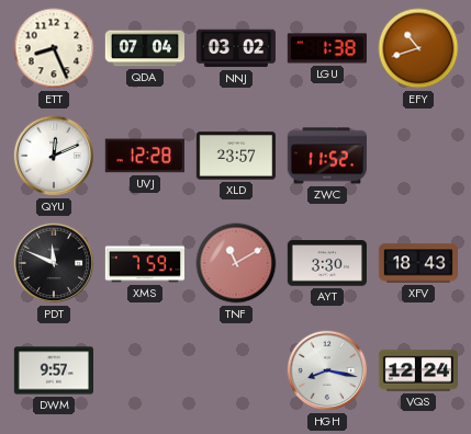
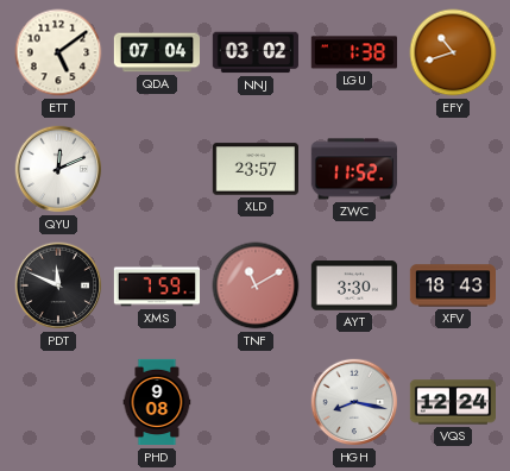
ETT: 8:26 -> 5:09 (58, 52)
UVJ: 12:28 -> none (145, 156)
DWM: 9:57 -> none (53, 370)
PHD: none -> 9:08 (157, 402)
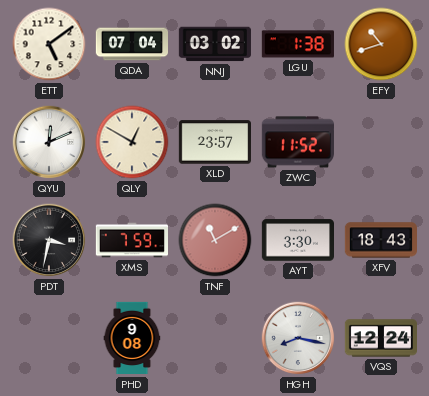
QLY: none -> 12:50 (132, 142)
PDT: 11:49 -> 3:32 (49, 240)
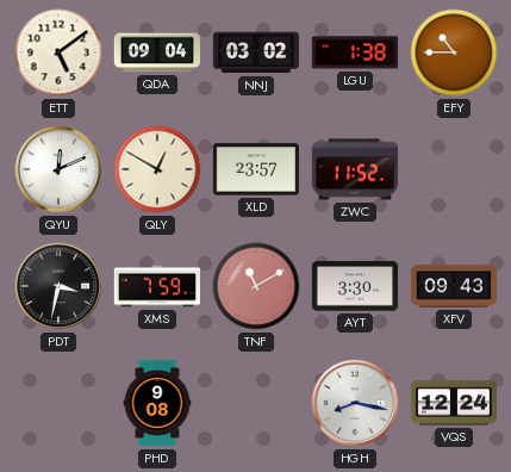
QDA: 07:04 -> 09:04 (156, 52)
EFY: 10:42 -> 10:45 (454, 52)
XFV: 18:43 -> 09:43 (453, 286)
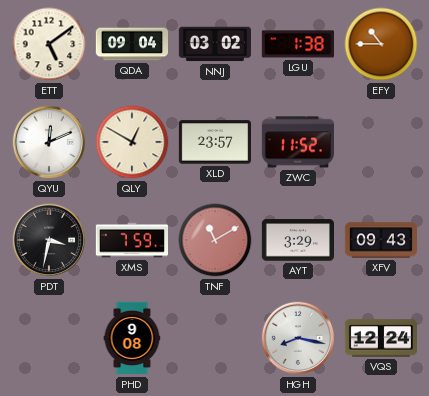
AYT: 3:30 -> 3:29 (297, 240)
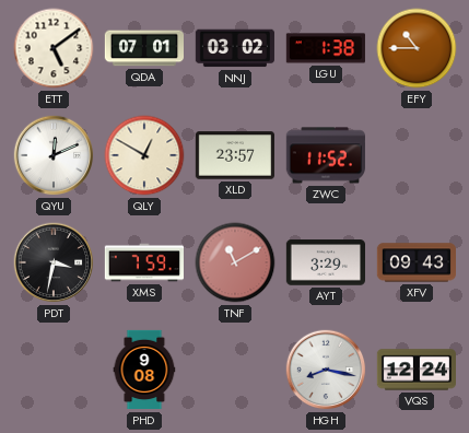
QDA: 09:04 -> 07:01 (143, 48)
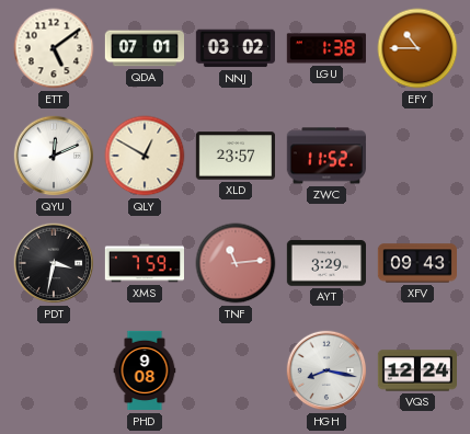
TNF: 11:10 -> 11:14 (236, 263)
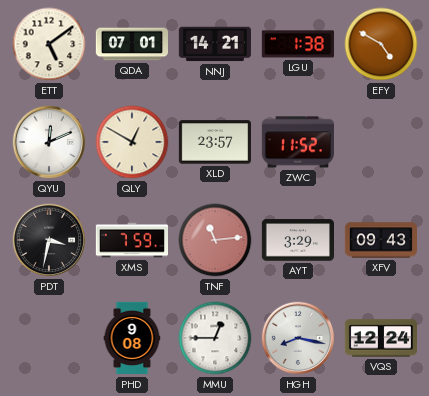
NNJ: 03:02 -> 14:21 (215, 44)
EFY: 10:45 -> 4:50 (381, 44)
MMU: none -> 12:45 (215, 338)
